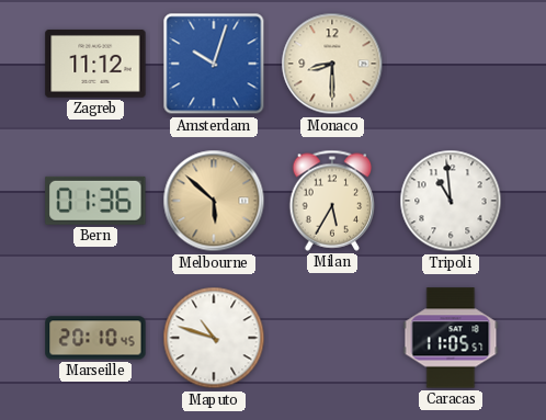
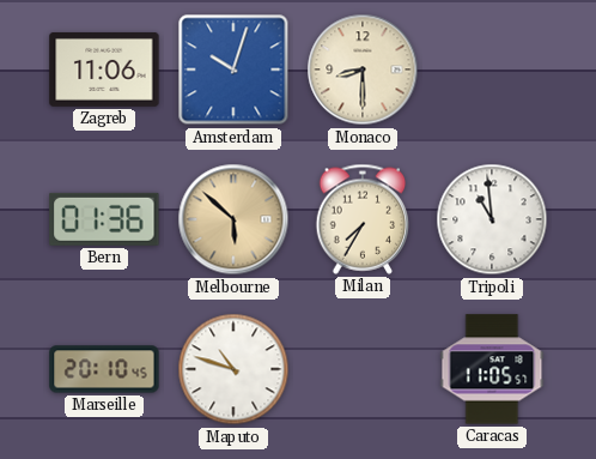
Zagreb: 11:12 -> 11:06 (104, 70)
Milan: 5:35 -> 7:35 (363, 219)
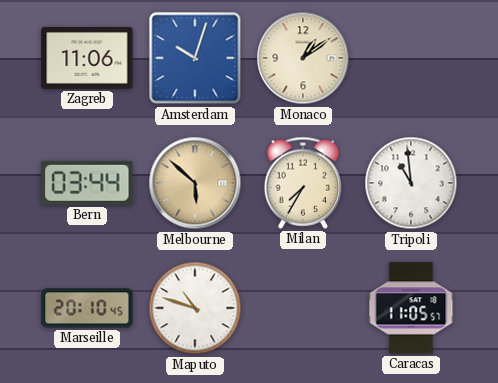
Monaco: 8:30 -> 1:09 (303, 58)
Bern: 01:36 -> 03:44 (87, 183)
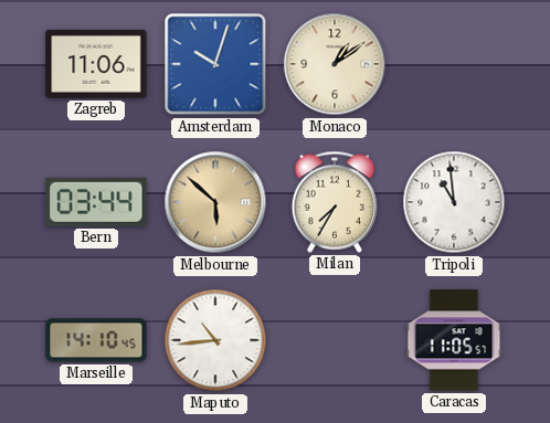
Marseille: 20:10 -> 14:10 (96, 340)
Maputo: 10:48 -> 10:44 (215, 340)
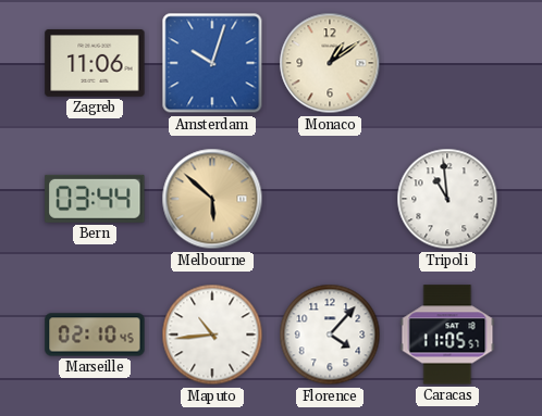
Milan: 7:35 -> none (335, 202)
Marseille: 14:10 -> 02:10 (95, 335)
Florence: none -> 4:07 (330, 335)
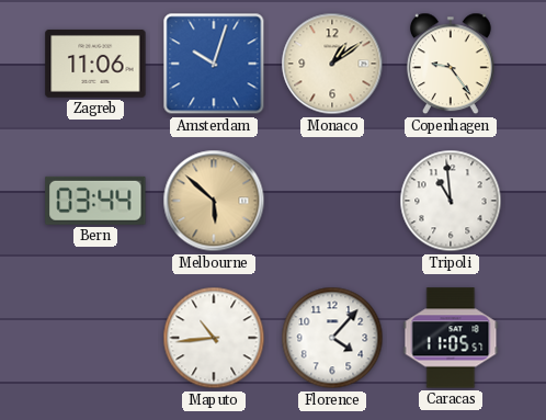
Copenhagen: none -> 9:24 (451, 64)
Marseille: 02:10 -> none (95, 335)
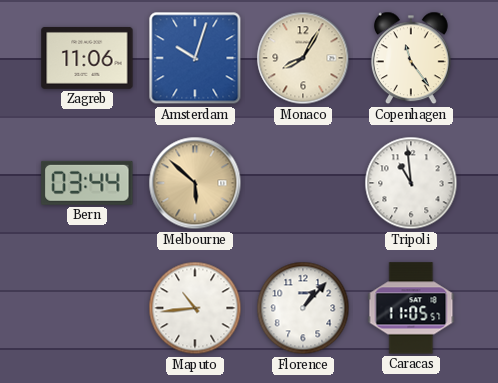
Monaco: 1:09 -> 8:05 (303, 58)
Copenhagen: 9:24 -> 11:24 (411, 58)
Florence: 4:07 -> 1:07 (303, 308)
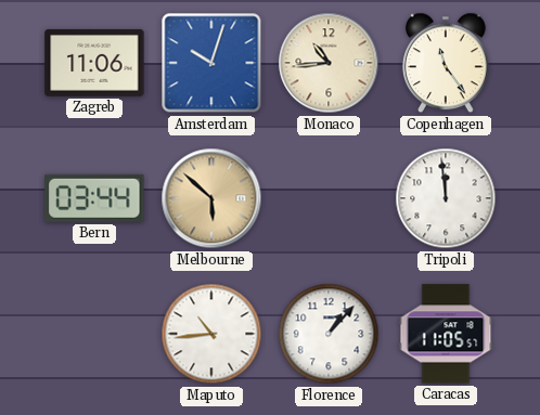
Monaco: 8:05 -> 10:44 (329, 63)
Tripoli: 10:59 -> 11:59 (446, 198)
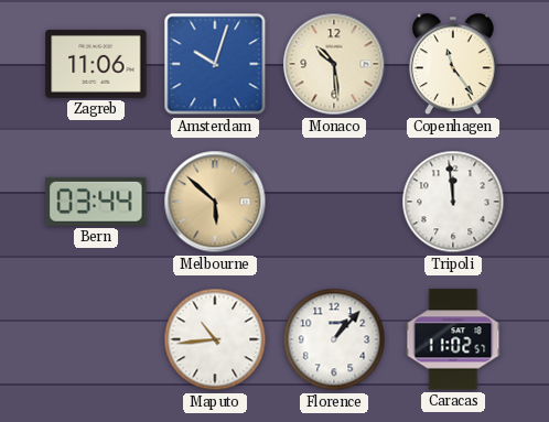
Monaco: 10:44 -> 10:29 (334, 64)
Caracas: 11:05 -> 11:02 (453, 339)
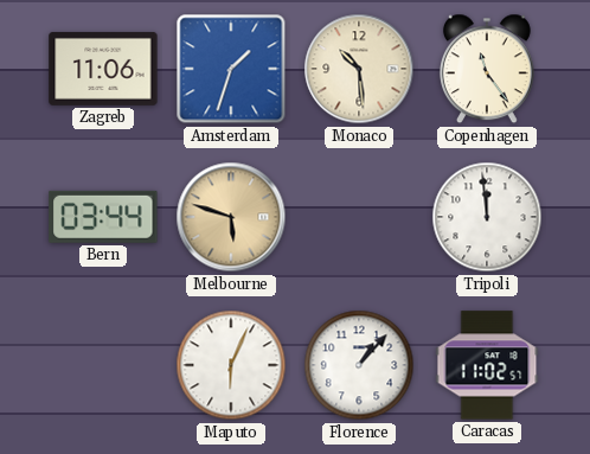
Amsterdam: 10:03 -> 1:33 (231, 69)
Melbourne: 5:52 -> 5:48 (231, 217)
Maputo: 10:44 -> 6:04 (231, 365)
